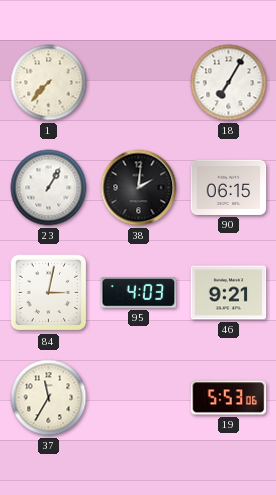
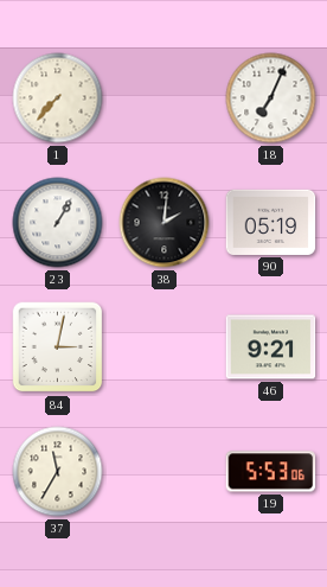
18: 7:05 -> 7:04 (271, 98)
90: 06:15 -> 05:19 (271, 222)
95: 4:03 -> none (139, 293)
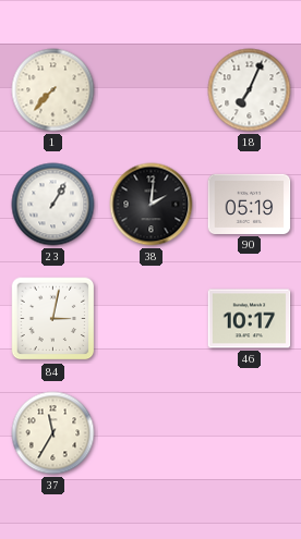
46: 9:21 -> 10:17 (250, 319)
19: 5:53 -> none (271, 472)
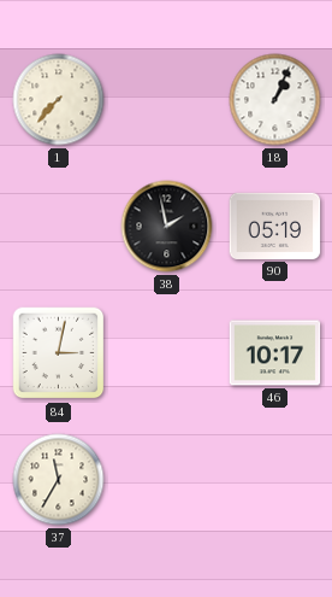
18: 7:04 -> 1:04 (275, 100)
23: 1:05 -> none (53, 205)
38: 2:01 -> 1:58 (167, 227)
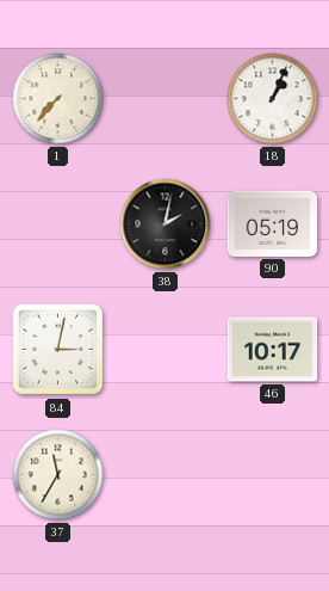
38: 1:58 -> 2:02 (166, 224)
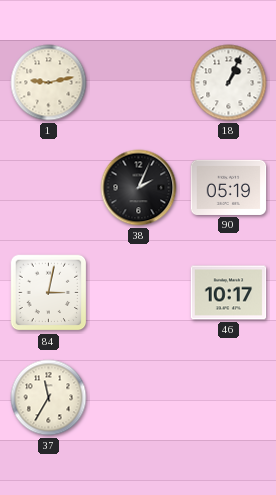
1: 7:37 -> 9:13 (49, 83)
38: 2:02 -> 2:04 (139, 188)
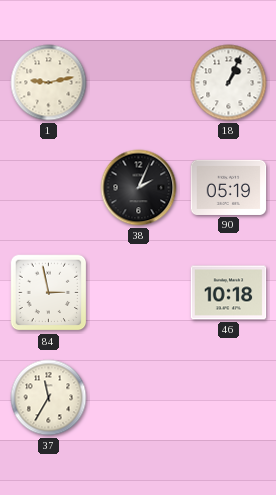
84: 3:02 -> 2:58 (49, 293)
46: 10:17 -> 10:18 (229, 293)
